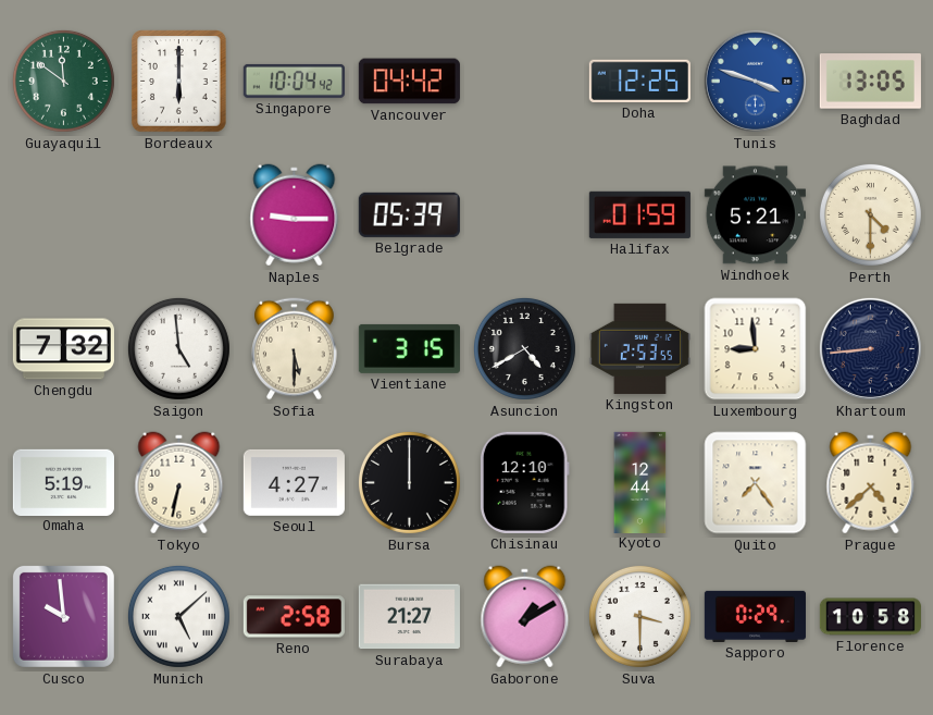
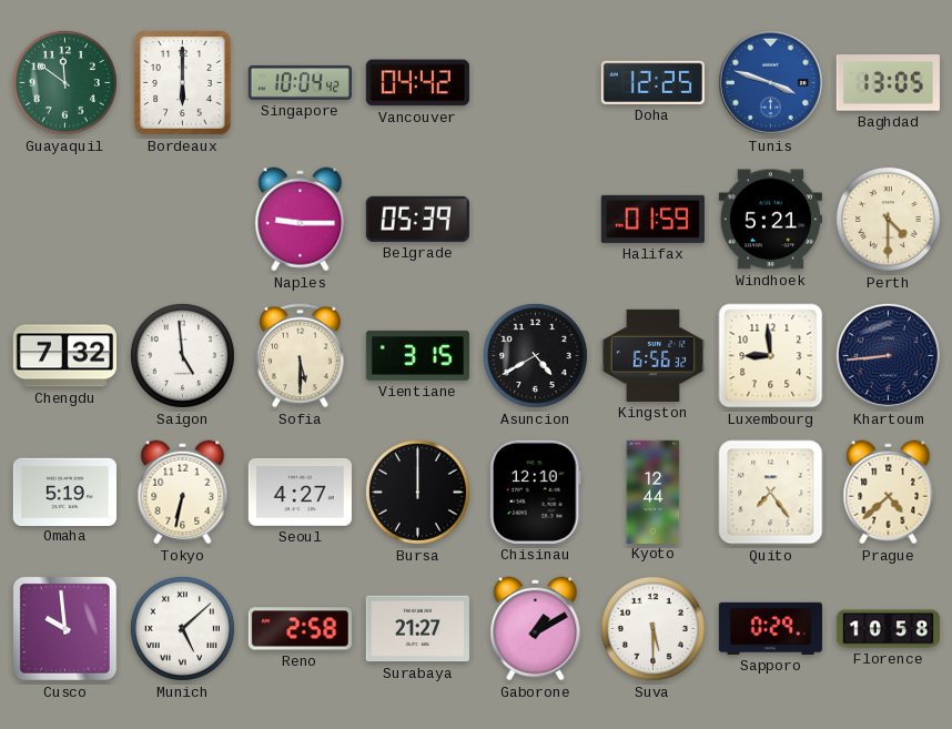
Kingston: 2:53 -> 6:56 (652, 355)
Suva: 3:30 -> 5:30 (652, 628)
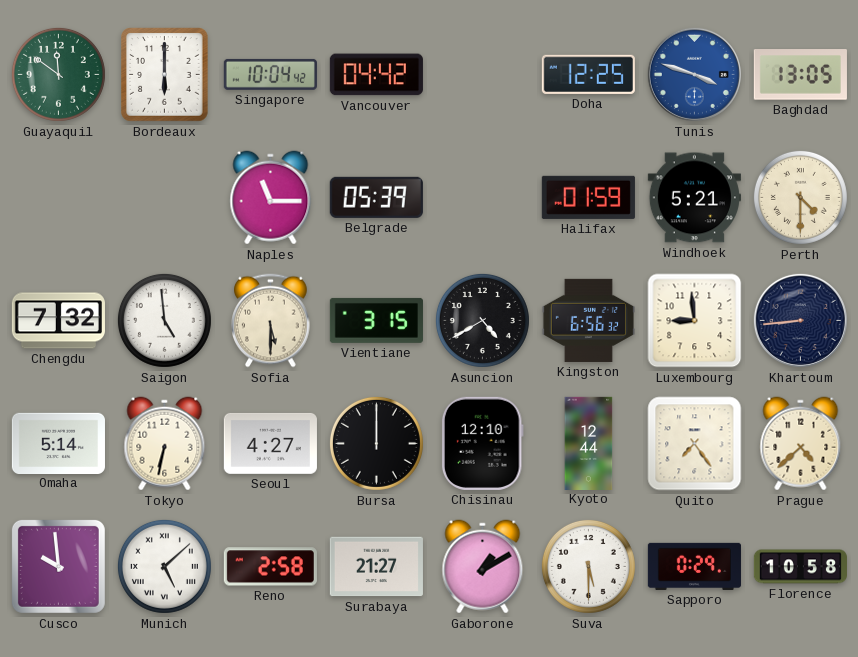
Naples: 9:15 -> 11:15 (271, 198)
Omaha: 5:19 -> 5:14 (58, 443)
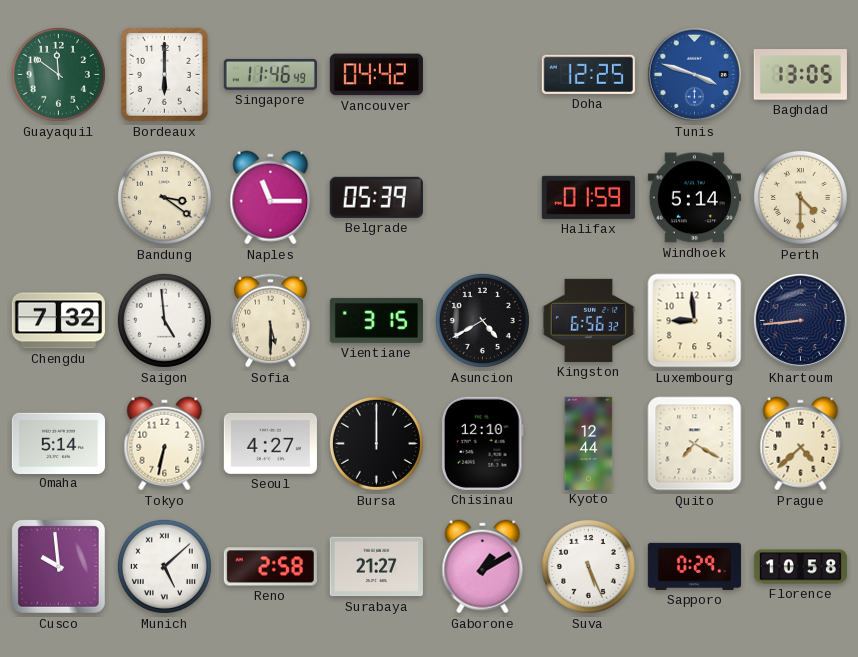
Singapore: 10:04 -> 11:46 (270, 74)
Bandung: none -> 3:21 (164, 197)
Windhoek: 5:21 -> 5:14 (694, 198)
Quito: 7:24 -> 7:20 (695, 444)
Suva: 5:30 -> 5:26 (588, 566)
